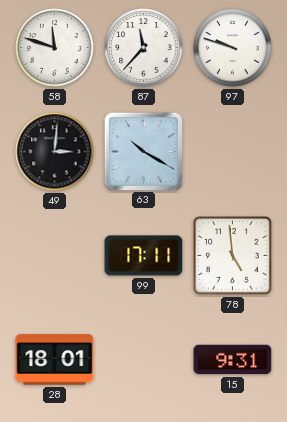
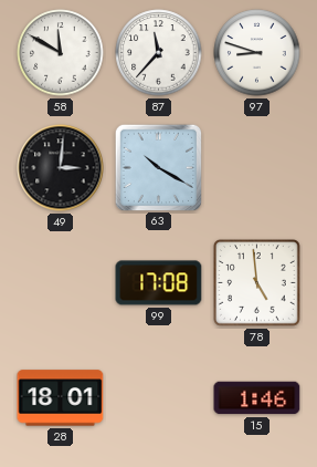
58: 11:48 -> 11:50 (61, 53)
97: 9:48 -> 8:48 (257, 53)
99: 17:11 -> 17:08 (159, 283)
15: 9:31 -> 1:46 (257, 398)
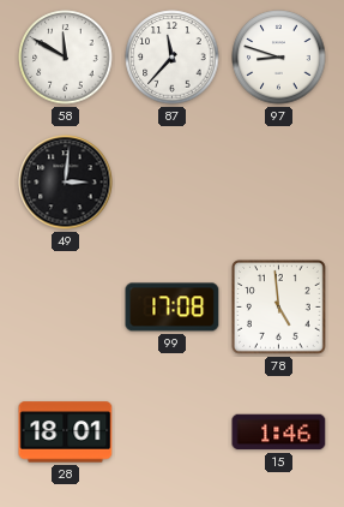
63: 10:20 -> none (158, 167)
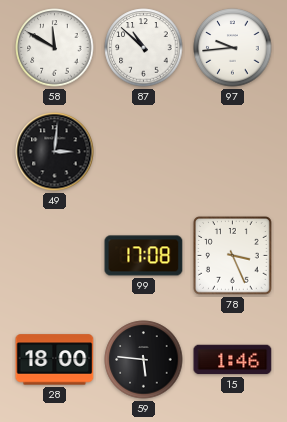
87: 11:37 -> 10:52 (144, 48)
97: 8:48 -> 9:44 (233, 48)
78: 4:59 -> 3:26 (233, 256)
28: 18:01 -> 18:00 (55, 360)
59: none -> 5:46 (144, 360)
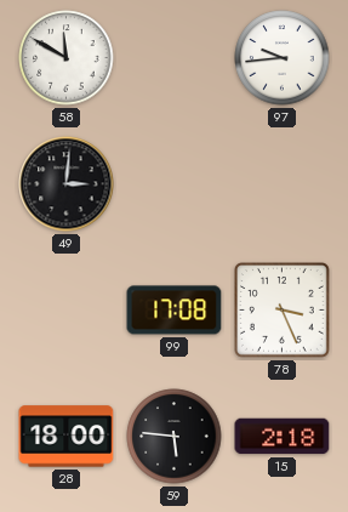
87: 10:52 -> none (144, 48)
15: 1:46 -> 2:18 (283, 437)
